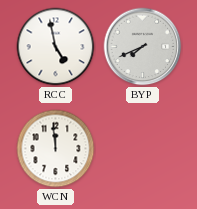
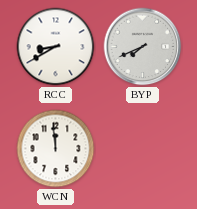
RCC: 4:58 -> 8:40 (56, 47)
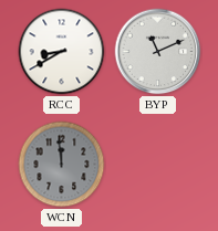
BYP: 7:41 -> 11:11 (158, 52)
WCN dial: white -> grey (62, 165)
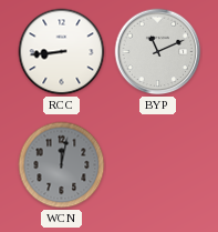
RCC: 8:40 -> 8:44 (62, 52)
WCN: 11:59 -> 12:02 (62, 165)
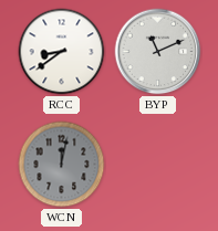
RCC: 8:44 -> 8:39 (62, 52)
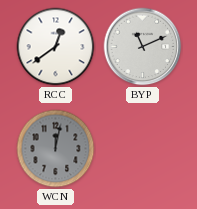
RCC: 8:39 -> 12:39 (56, 47)
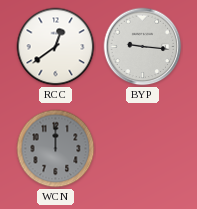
BYP: 11:11 -> 9:16 (143, 47)
WCN: 12:02 -> 12:00 (56, 149)
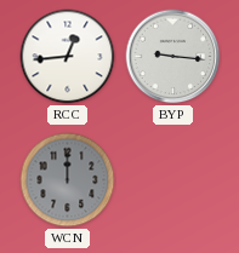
RCC: 12:39 -> 12:44 (68, 57)
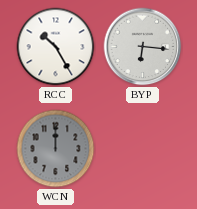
RCC: 12:44 -> 10:25 (56, 47)
BYP: 9:16 -> 6:16 (143, 47)
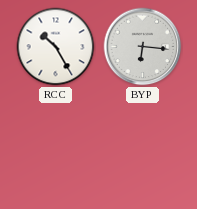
WCN: 12:00 -> none (56, 149)
